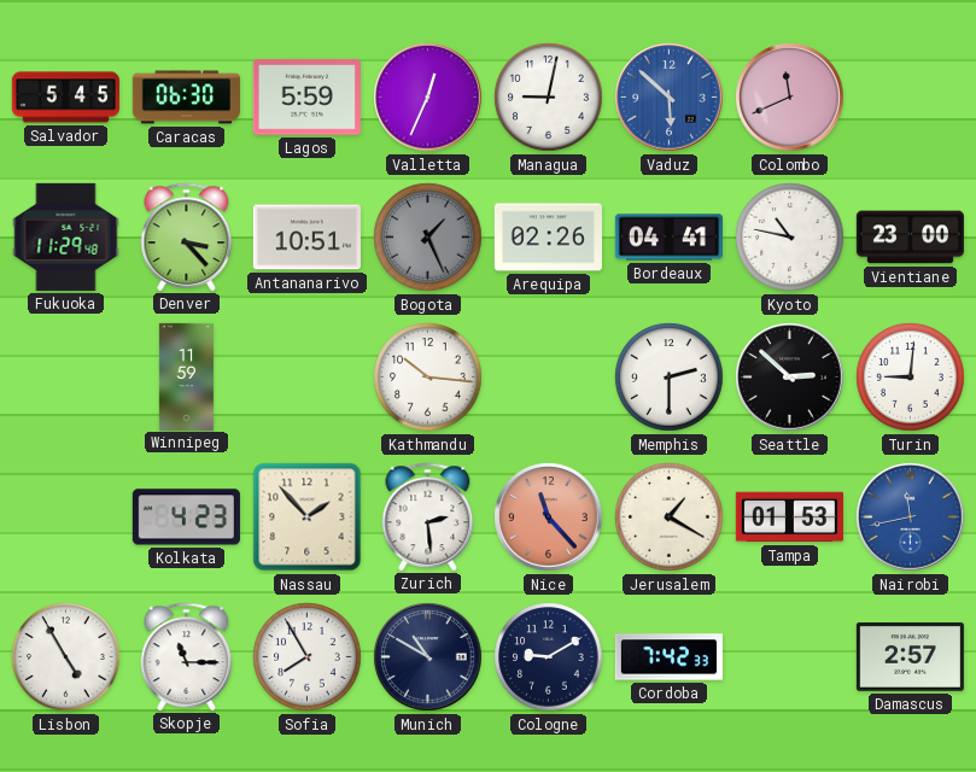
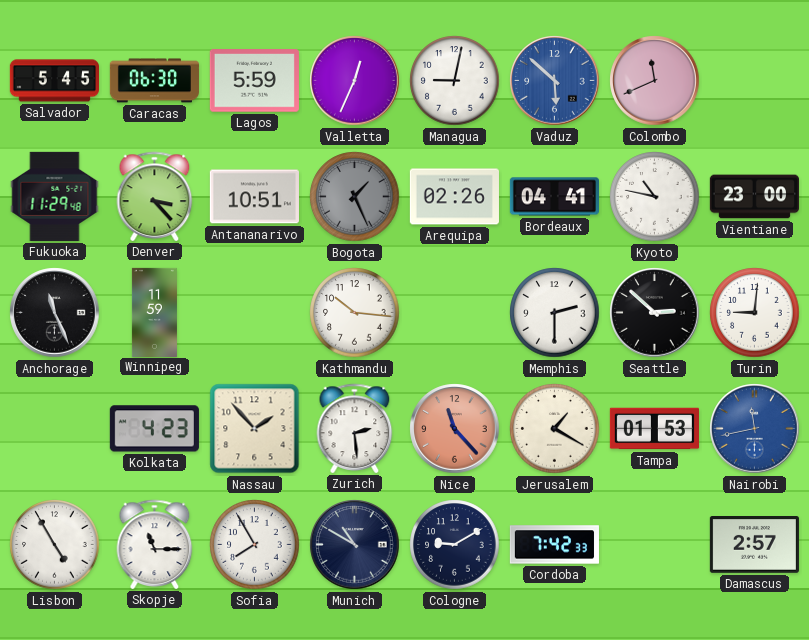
Anchorage: none -> 11:26 (55, 313)
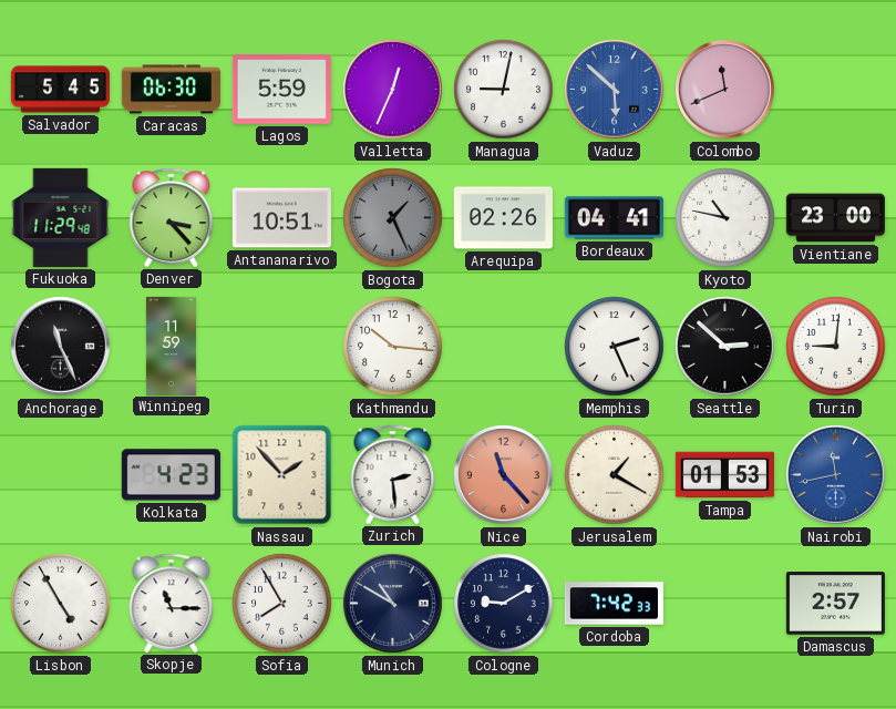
Memphis: 2:30 -> 2:26 (615, 347)
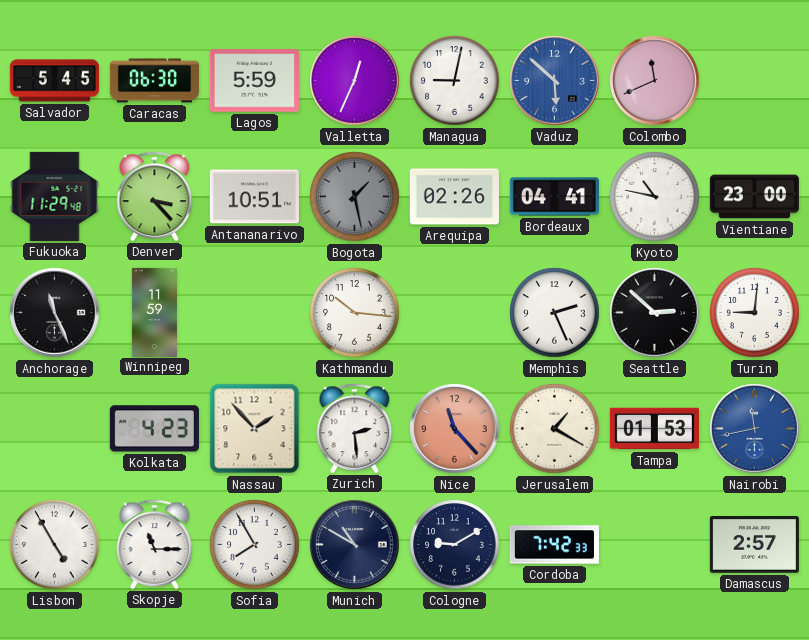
Bogota: 1:26 -> 1:28 (355, 197)
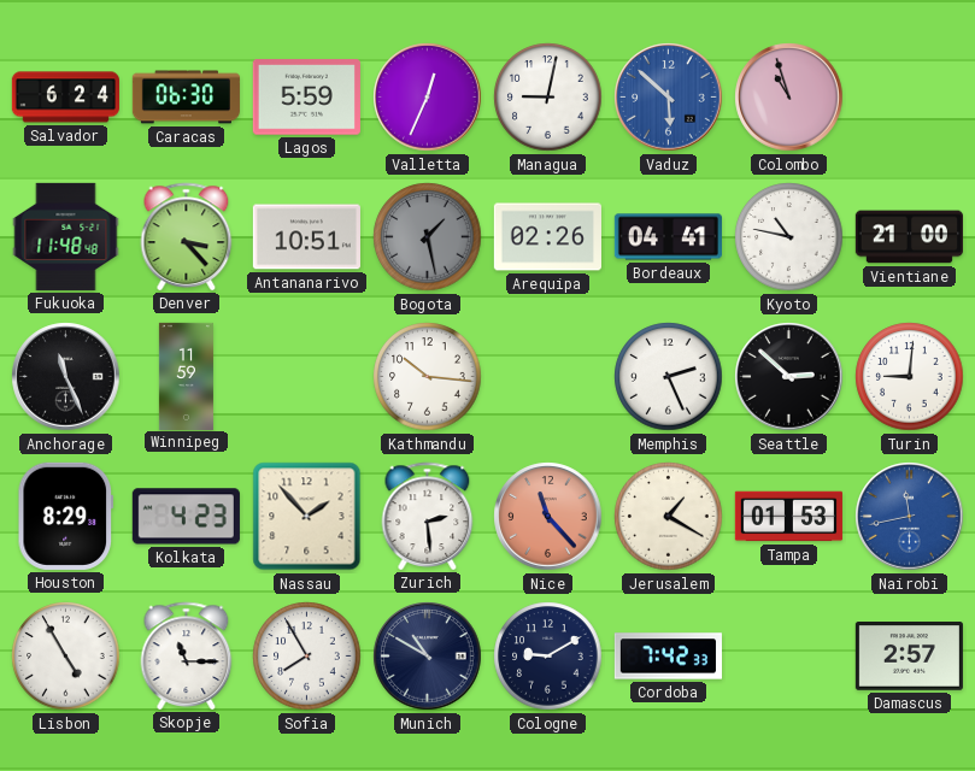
Salvador: 5:45 -> 6:24 (65, 98)
Colombo: 11:41 -> 10:57 (789, 98)
Fukuoka: 11:29 -> 11:48 (66, 236)
Vientiane: 23:00 -> 21:00 (909, 237)
Houston: none -> 8:29 (65, 516)
